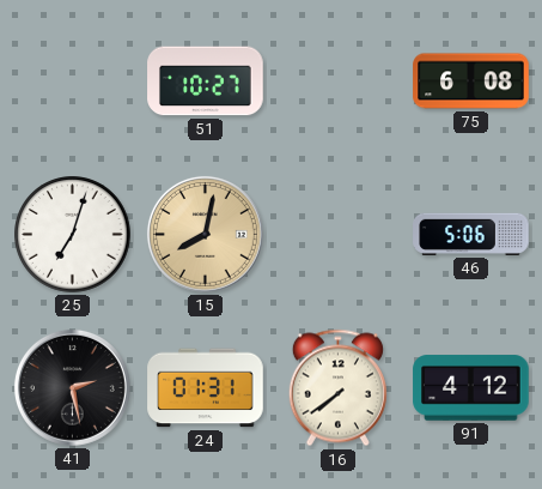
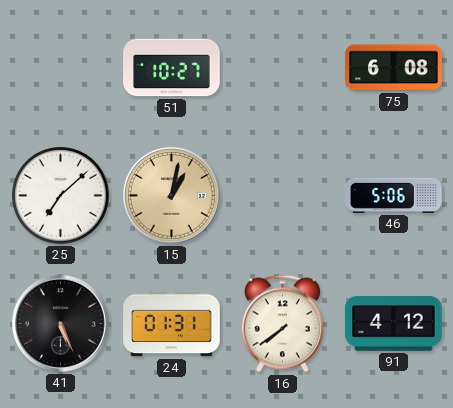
25: 7:03 -> 7:08 (61, 196)
15: 8:02 -> 1:02 (171, 195)
41: 2:28 -> 5:26 (60, 323)
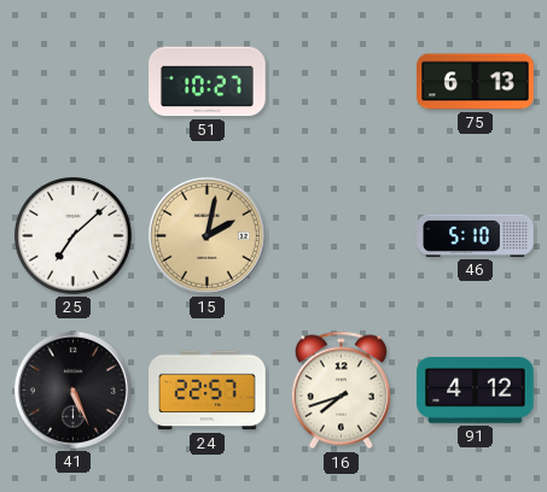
75: 6:08 -> 6:13 (476, 82)
15: 1:02 -> 2:02 (206, 235)
46: 5:06 -> 5:10 (476, 235)
24: 01:31 -> 22:57 (208, 391)
16: 7:39 -> 7:42 (341, 391)
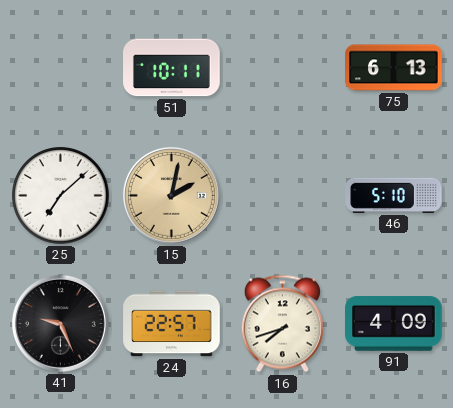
51: 10:27 -> 10:11 (172, 68)
41: 5:26 -> 9:26 (60, 323)
91: 4:12 -> 4:09 (394, 324)
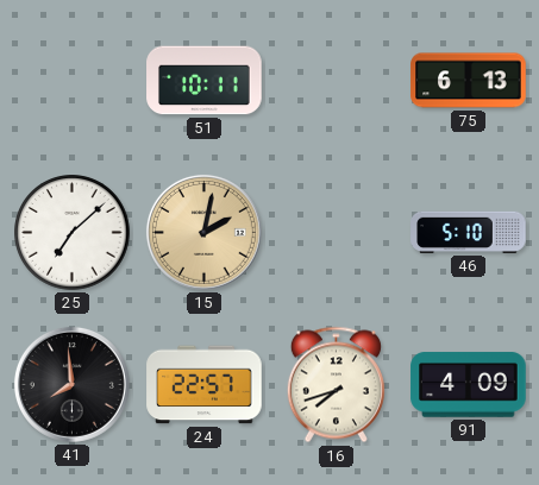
41: 9:26 -> 7:59 (71, 384)
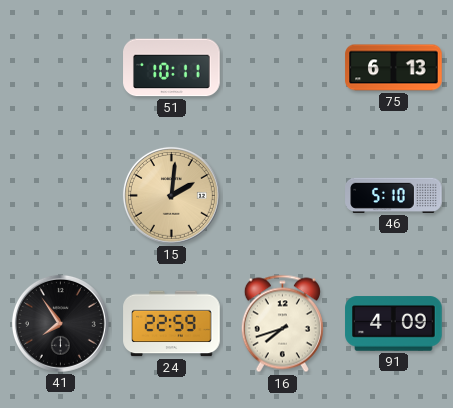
25: 7:08 -> none (73, 233)
15: 2:02 -> 2:01 (171, 195)
41: 7:59 -> 7:54 (60, 323)
24: 22:57 -> 22:59 (172, 324)
